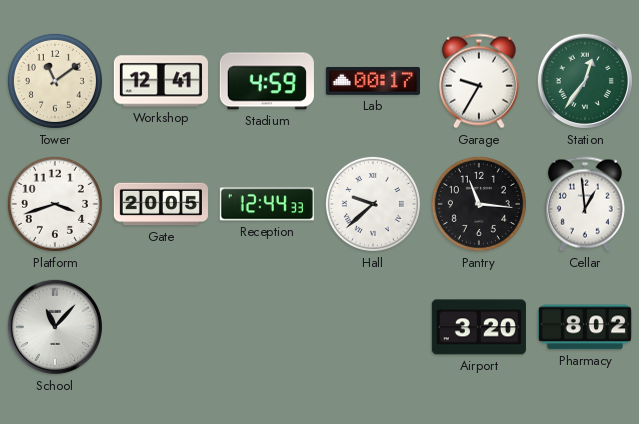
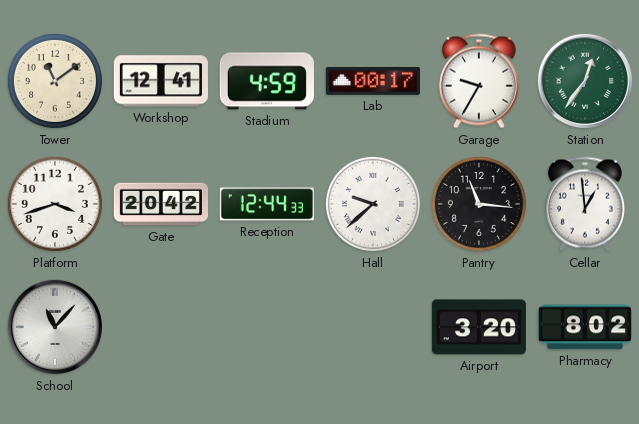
Gate: 20:05 -> 20:42 (160, 204)
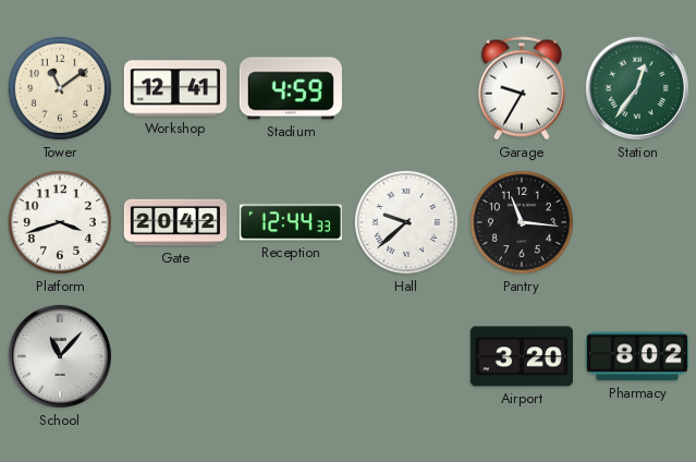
Lab: 00:17 -> none (373, 81)
Cellar: 12:59 -> none (585, 204)
